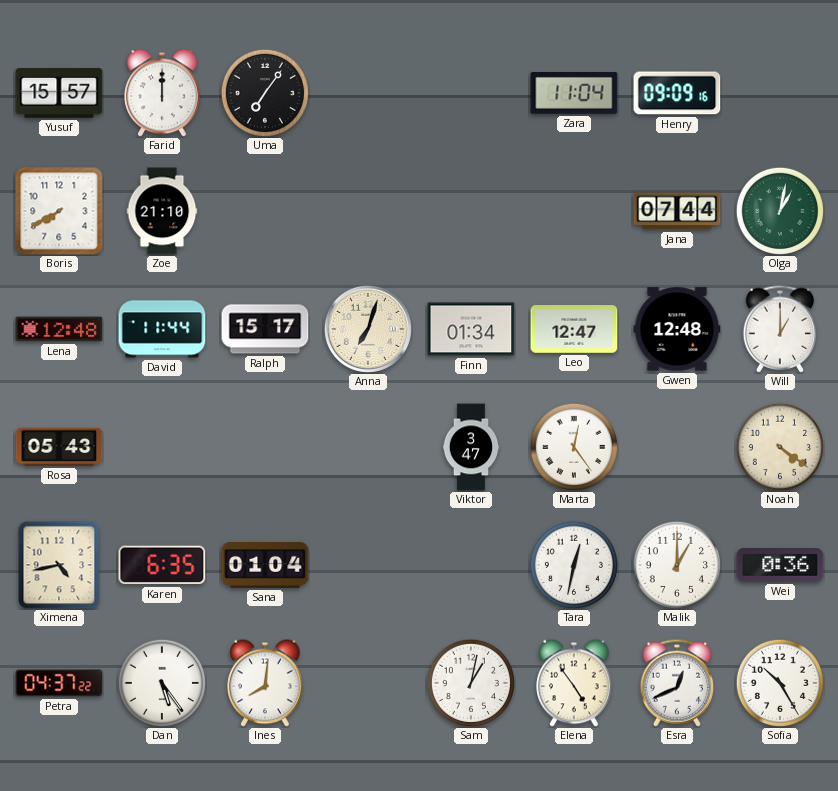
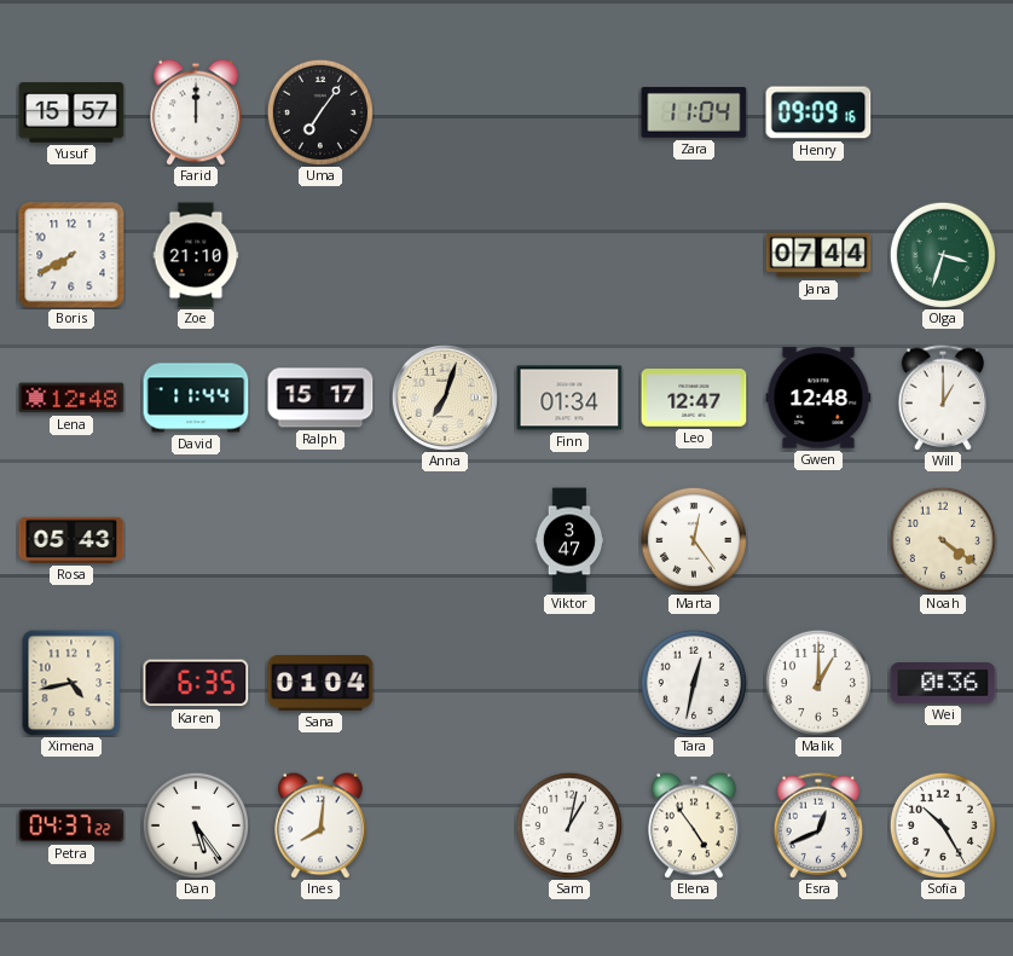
Olga: 1:02 -> 3:33 (943, 255)
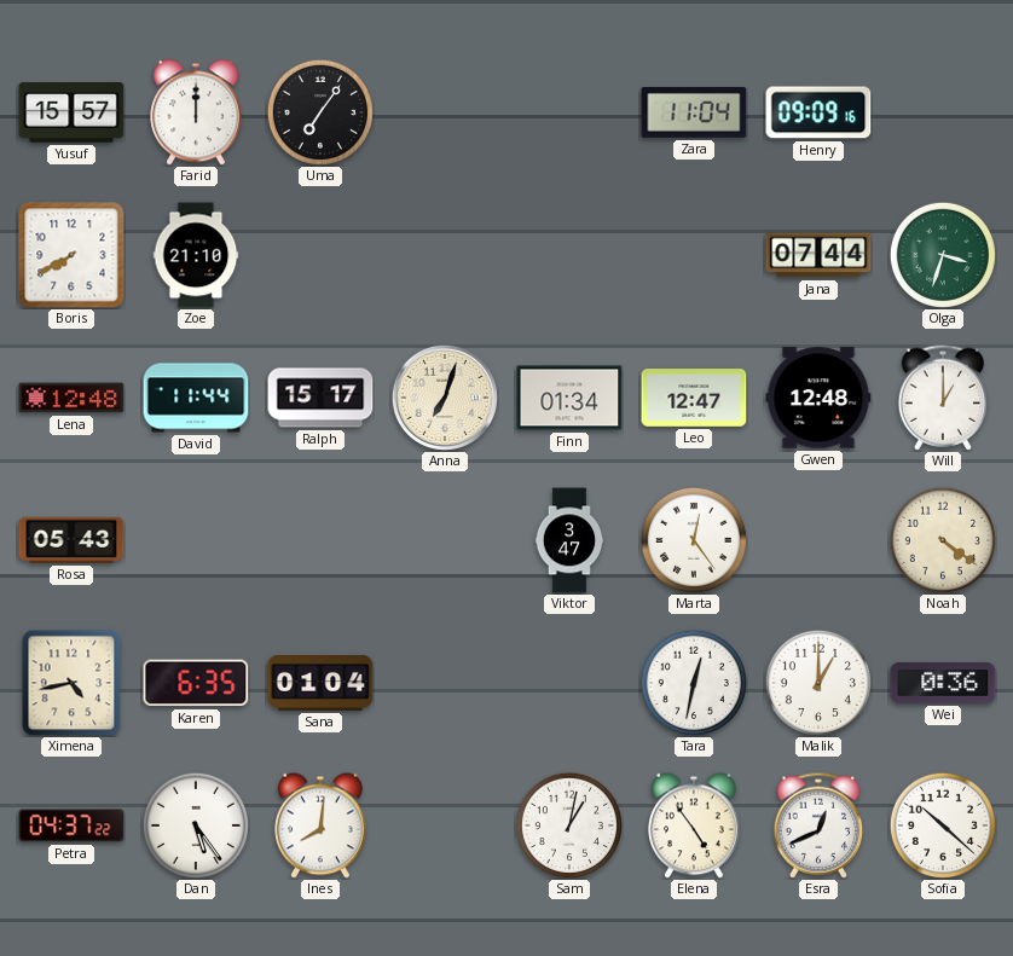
Sofia: 10:25 -> 10:22 (943, 825)
